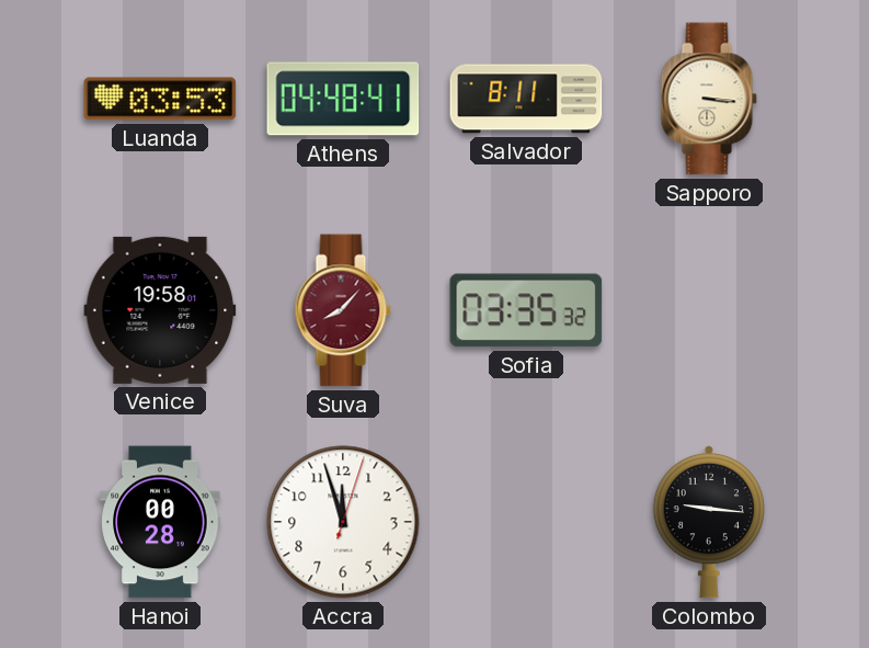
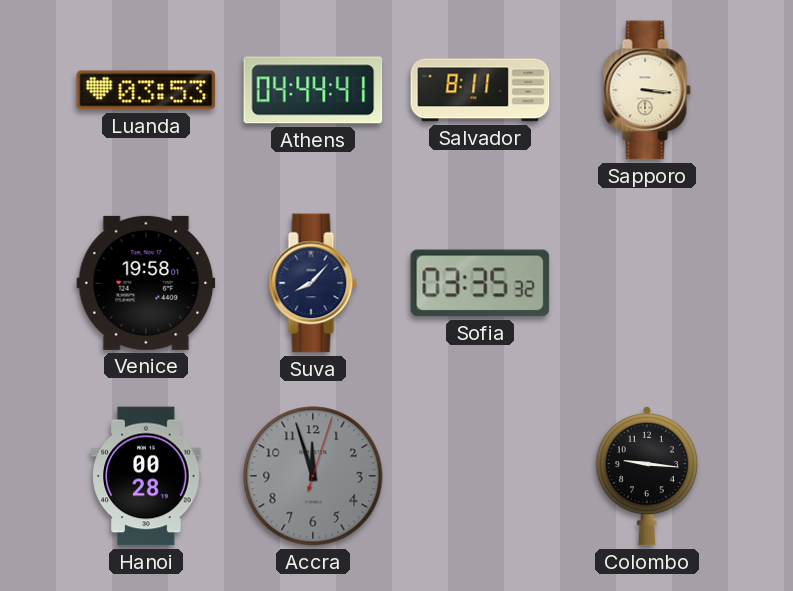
Athens: 04:48 -> 04:44 (313, 90)
Suva dial: burgundy -> navy (313, 283)
Accra dial: white -> grey (313, 476)
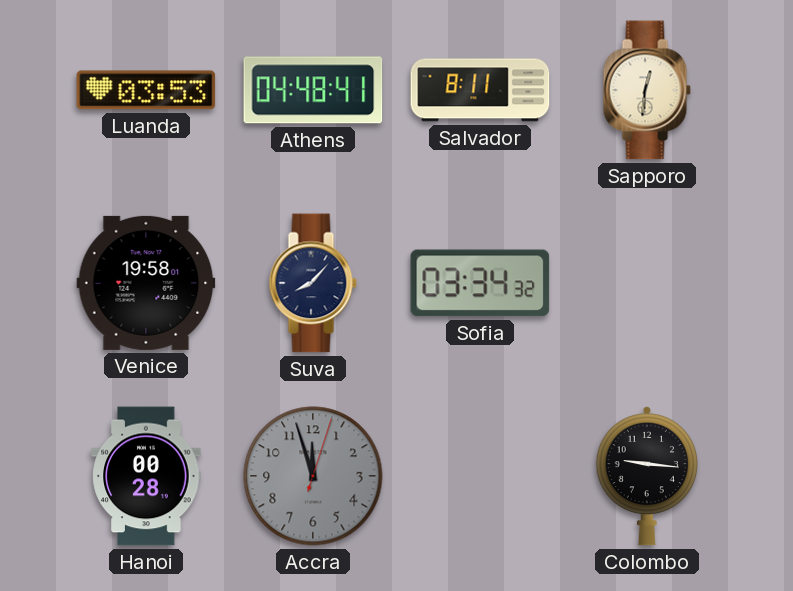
Athens: 04:44 -> 04:48 (313, 90)
Sapporo: 3:16 -> 12:31 (647, 90)
Sofia: 03:35 -> 03:34 (480, 283)
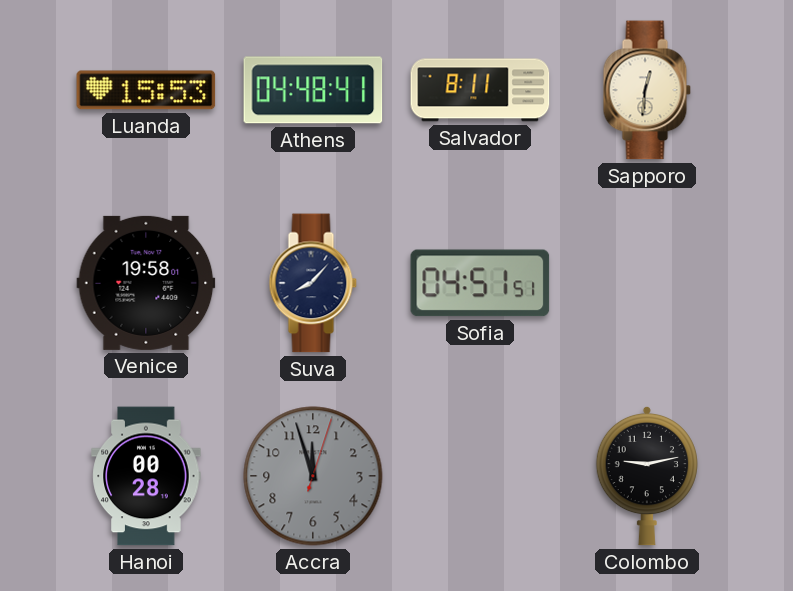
Luanda: 03:53 -> 15:53 (146, 90)
Sofia: 03:34 -> 04:51 (480, 283)
Colombo: 9:16 -> 9:13 (647, 476)
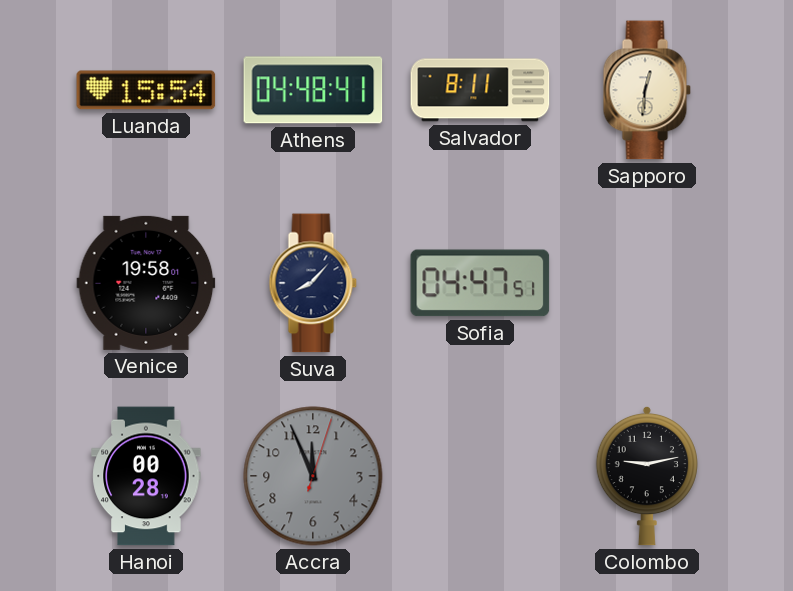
Luanda: 15:53 -> 15:54 (146, 90)
Sofia: 04:51 -> 04:47 (480, 283)
Accra: 11:57 -> 11:56 (313, 476)
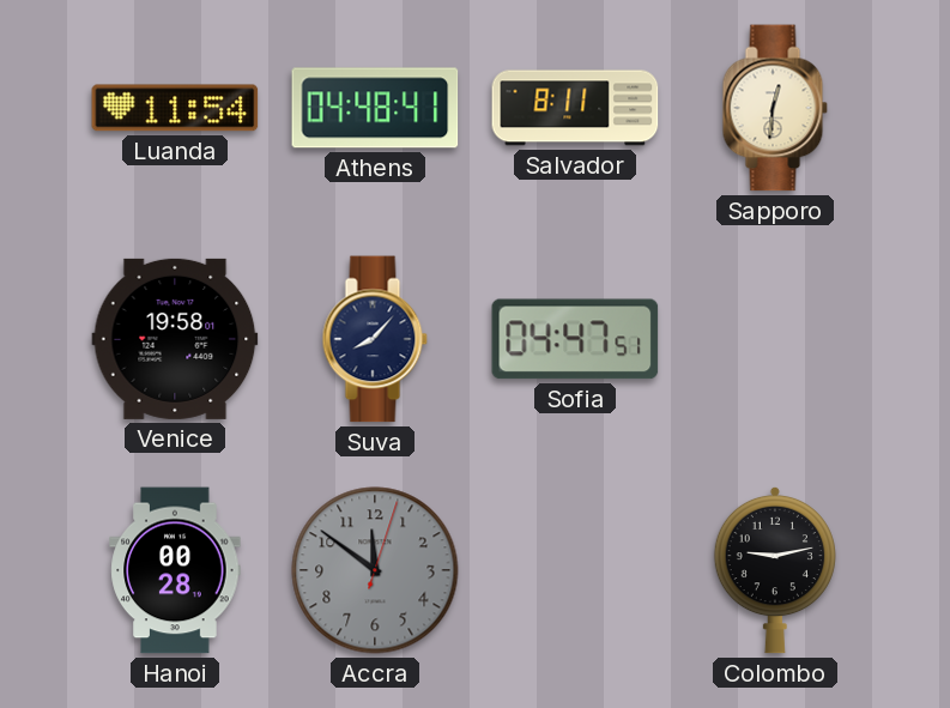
Luanda: 15:54 -> 11:54 (175, 108)
Accra: 11:56 -> 11:51 (375, 570)
